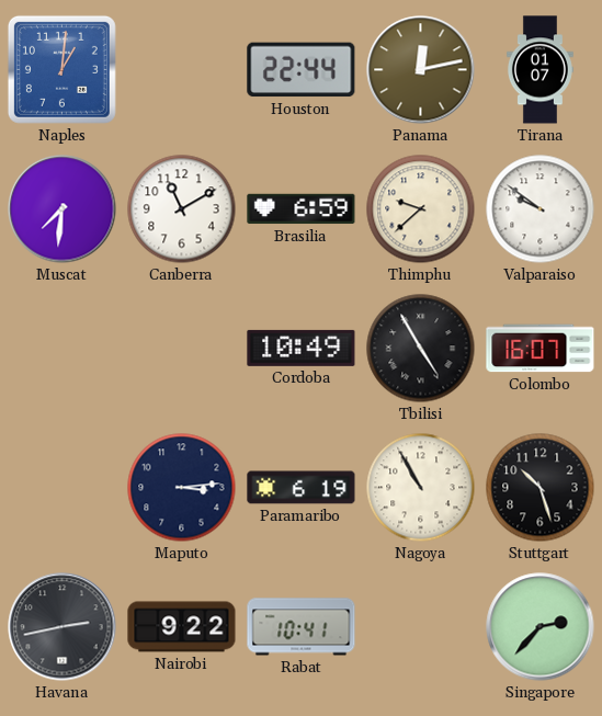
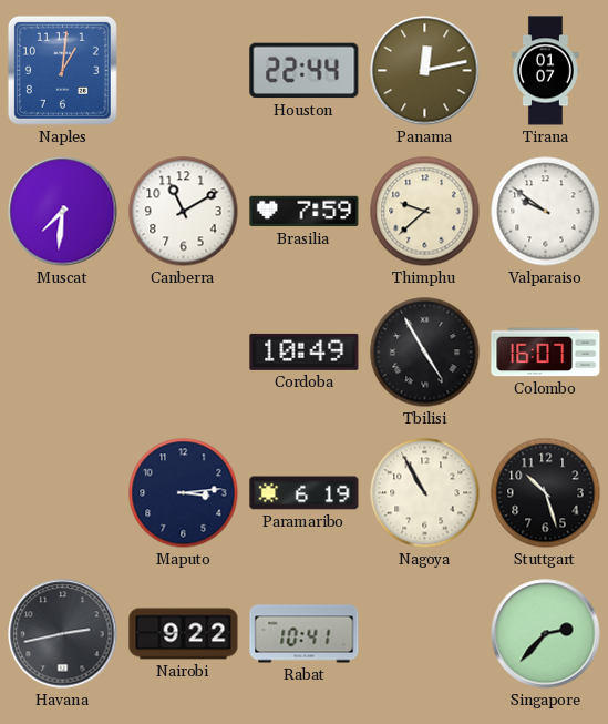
Brasilia: 6:59 -> 7:59 (305, 212)
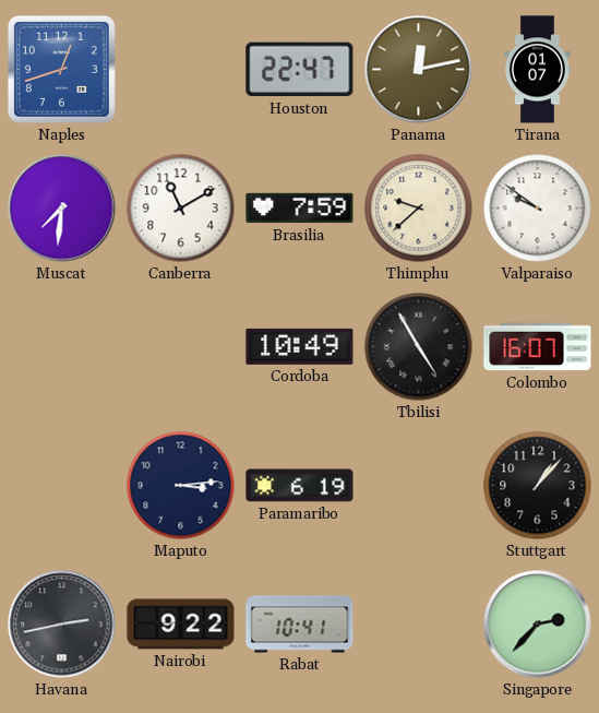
Naples: 1:01 -> 12:42 (61, 69)
Houston: 22:44 -> 22:47 (300, 70)
Nagoya: 10:55 -> none (425, 493)
Stuttgart: 10:27 -> 1:07 (538, 486)
